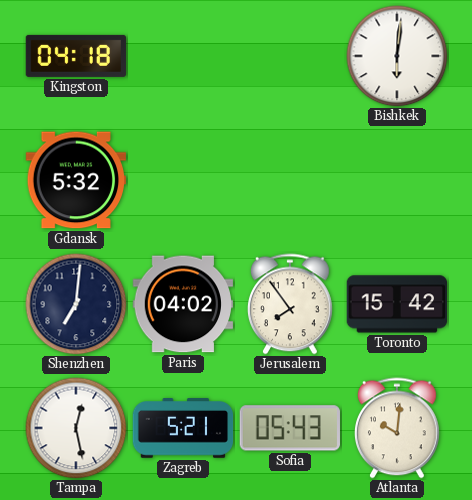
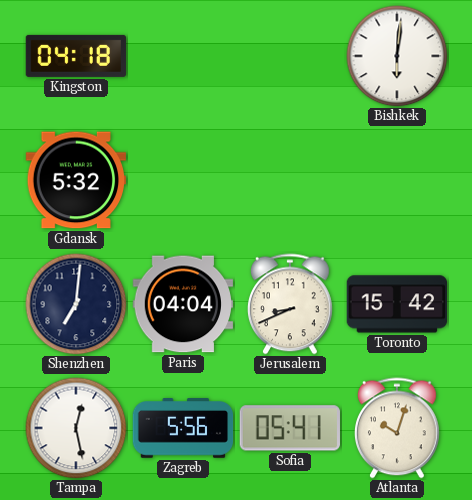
Paris: 04:02 -> 04:04 (183, 304)
Jerusalem: 7:54 -> 8:41 (290, 304)
Zagreb: 5:21 -> 5:56 (183, 428)
Sofia: 05:43 -> 05:41 (290, 428)
Atlanta: 10:01 -> 10:03 (397, 428)
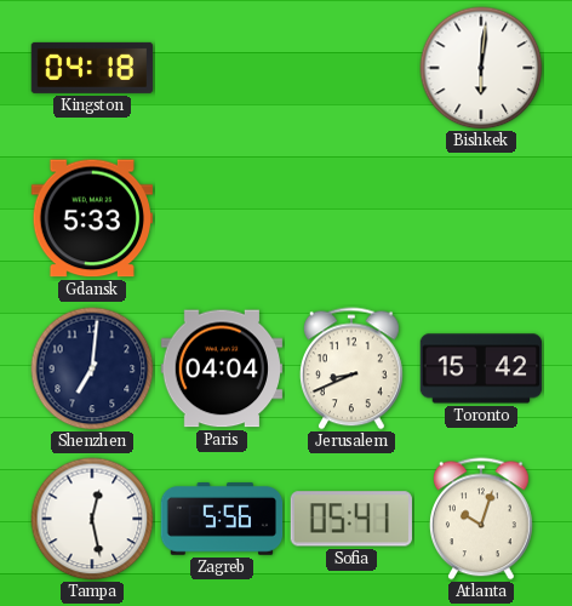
Gdansk: 5:32 -> 5:33 (92, 218)
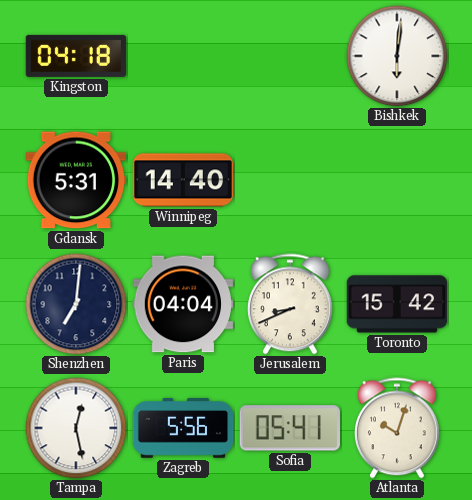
Gdansk: 5:33 -> 5:31 (76, 180)
Winnipeg: none -> 14:40 (183, 180)
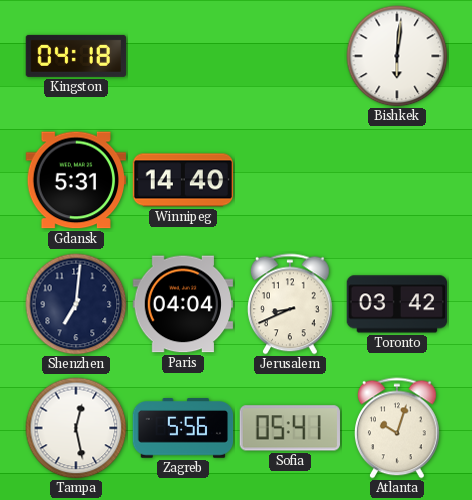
Toronto: 15:42 -> 03:42 (397, 304)
